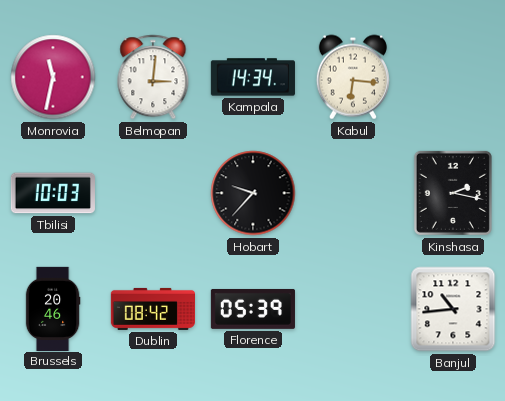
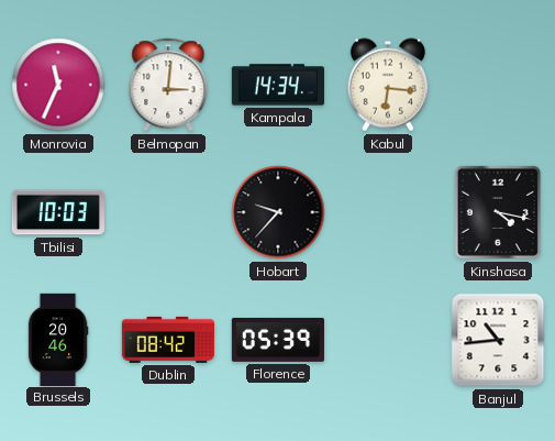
Monrovia: 11:32 -> 11:34 (58, 85)
Kinshasa: 2:17 -> 4:17 (498, 212)
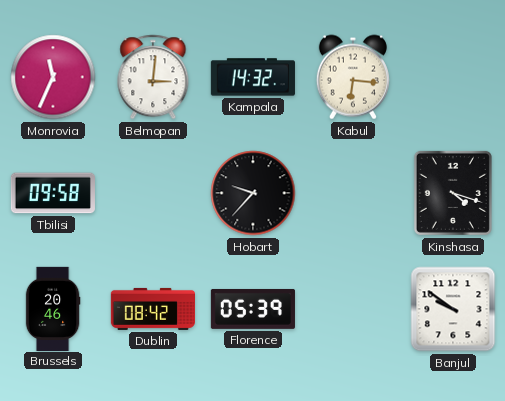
Kampala: 14:34 -> 14:32 (253, 77)
Tbilisi: 10:03 -> 09:58 (53, 193)
Kinshasa: 4:17 -> 4:18 (453, 193)
Banjul: 10:44 -> 9:51 (453, 309)
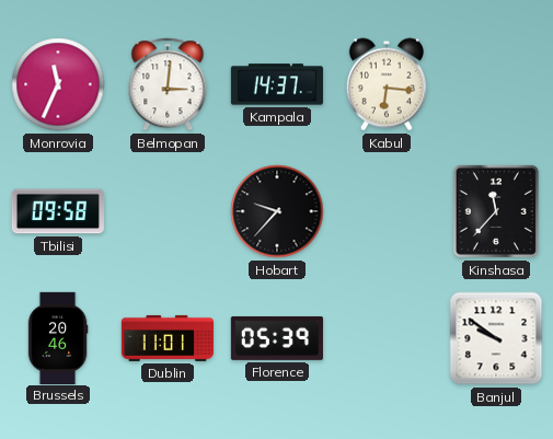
Kampala: 14:32 -> 14:37 (277, 84)
Kinshasa: 4:18 -> 11:37 (496, 211)
Dublin: 08:42 -> 11:01 (166, 338)
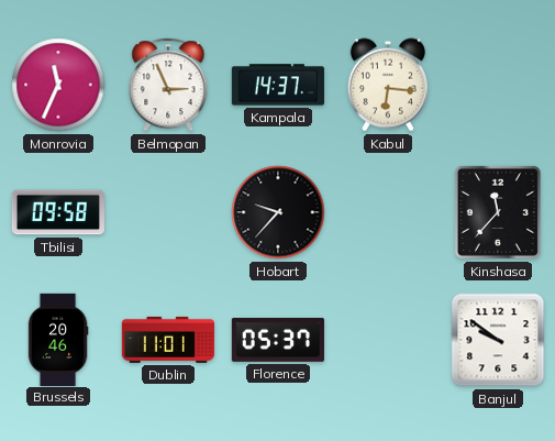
Belmopan: 3:01 -> 2:56 (168, 85)
Florence: 05:39 -> 05:37 (278, 340)
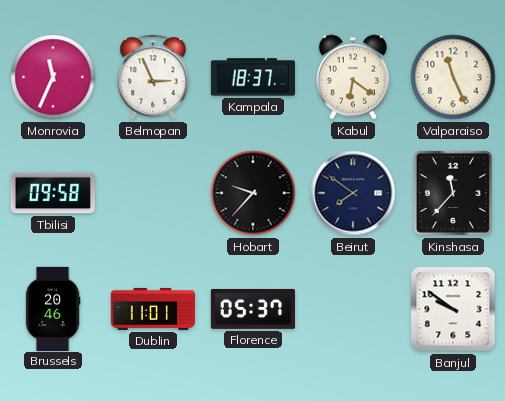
Kampala: 14:37 -> 18:37 (253, 77)
Kabul: 6:16 -> 6:21 (353, 77)
Valparaiso: none -> 11:26 (453, 77)
Beirut: none -> 7:51 (353, 193)
